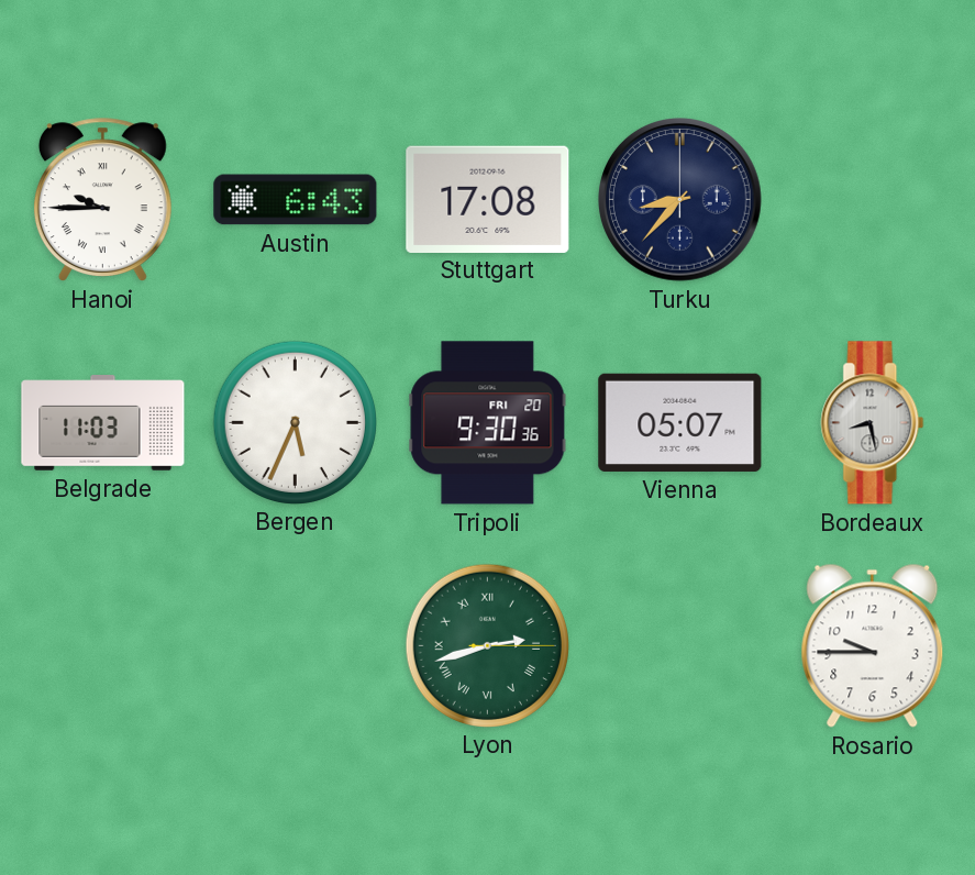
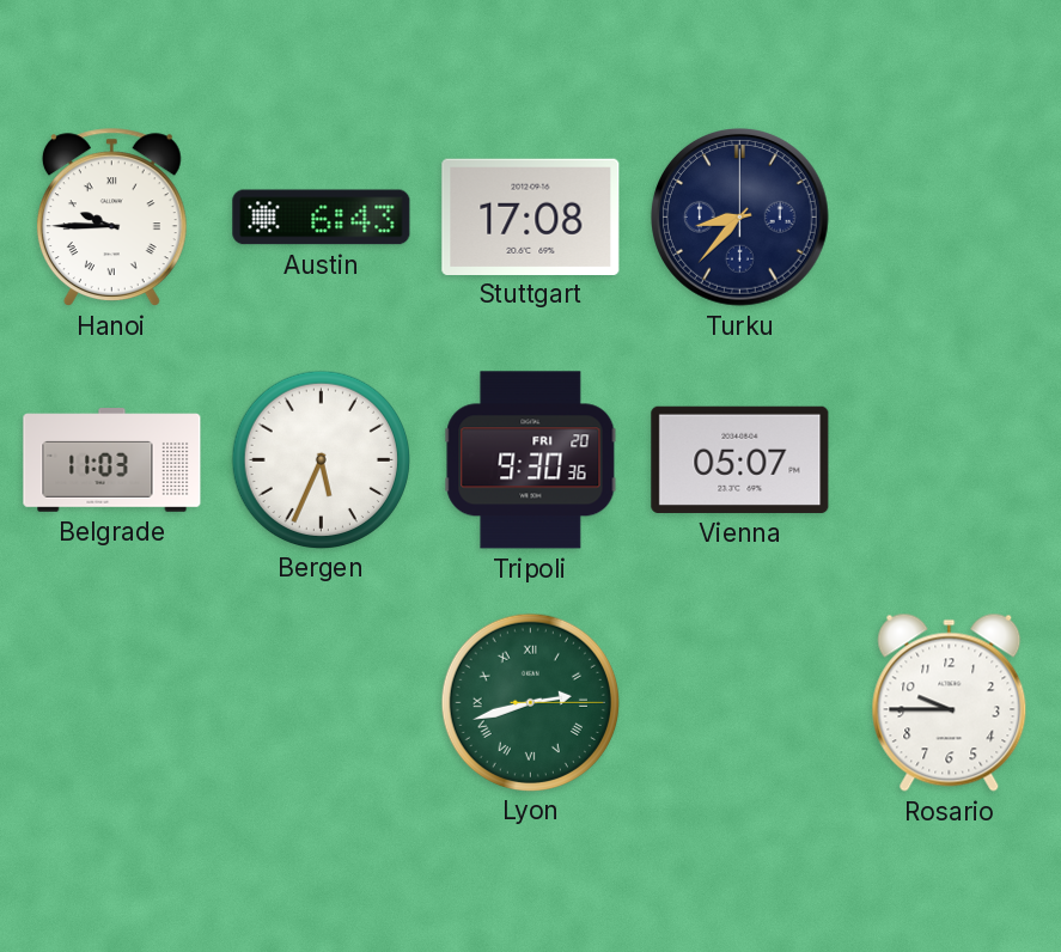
Bordeaux: 8:28 -> none (873, 423)
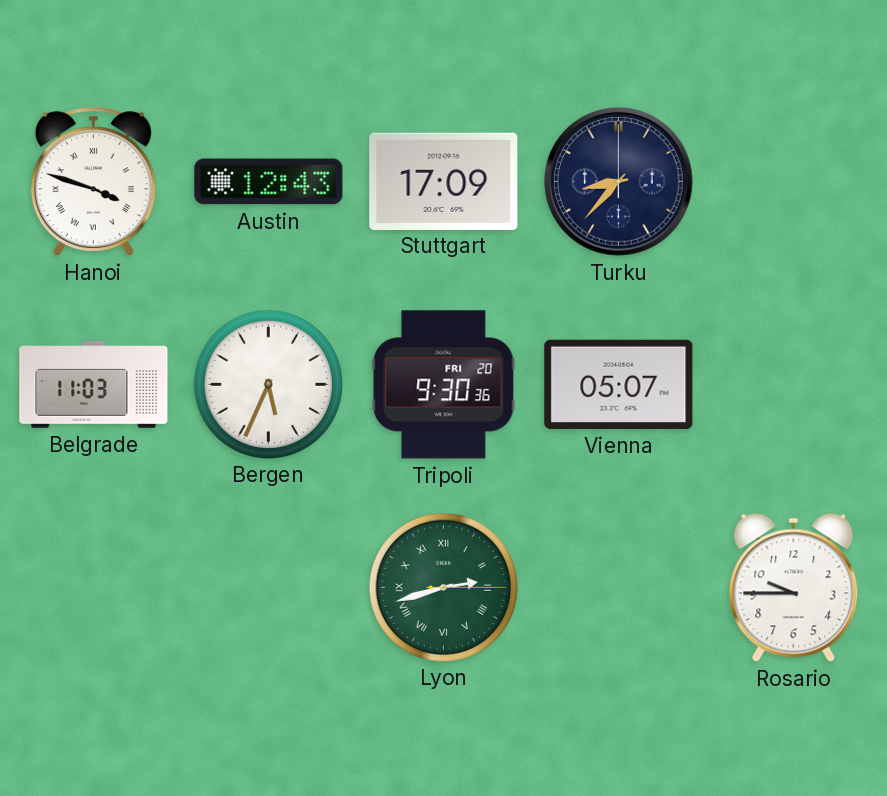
Hanoi: 9:45 -> 3:48 (93, 181)
Austin: 6:43 -> 12:43 (269, 182)
Stuttgart: 17:08 -> 17:09 (444, 181)
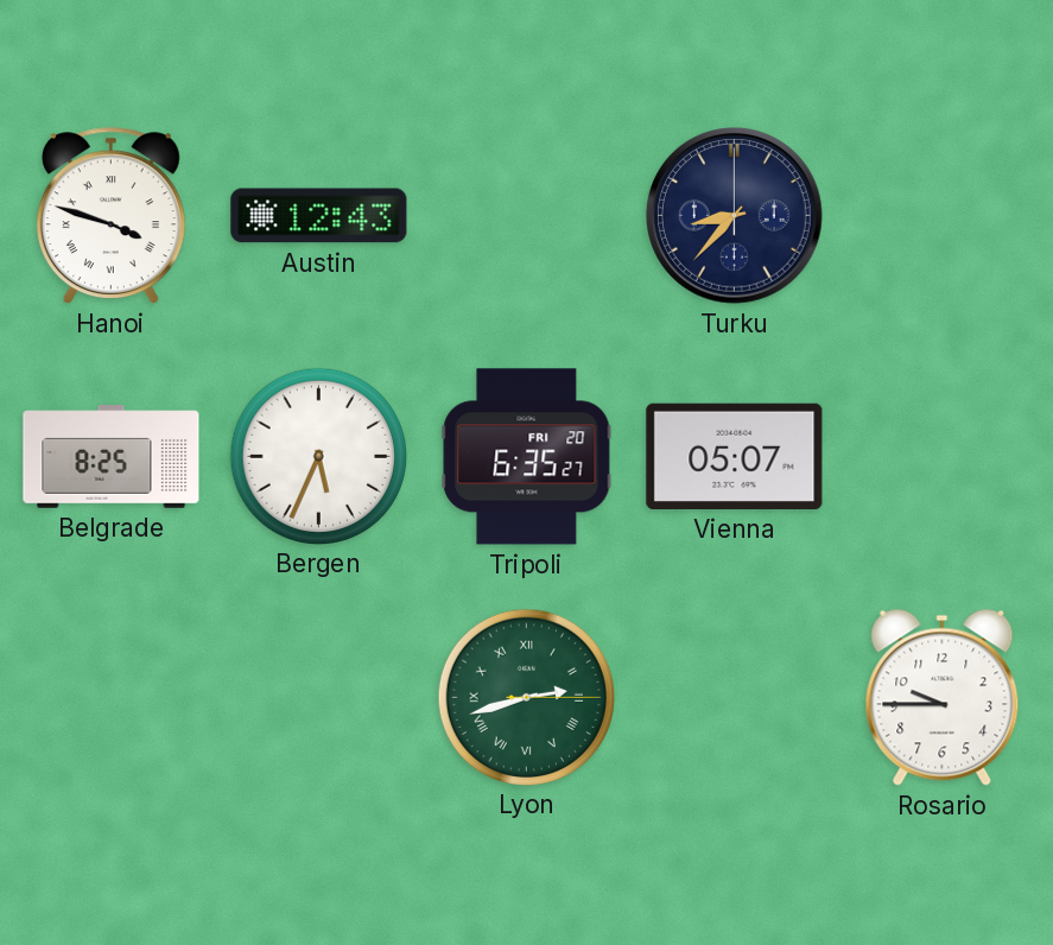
Stuttgart: 17:09 -> none (444, 181)
Belgrade: 11:03 -> 8:25 (112, 457)
Tripoli: 9:30 -> 6:35 (527, 457)
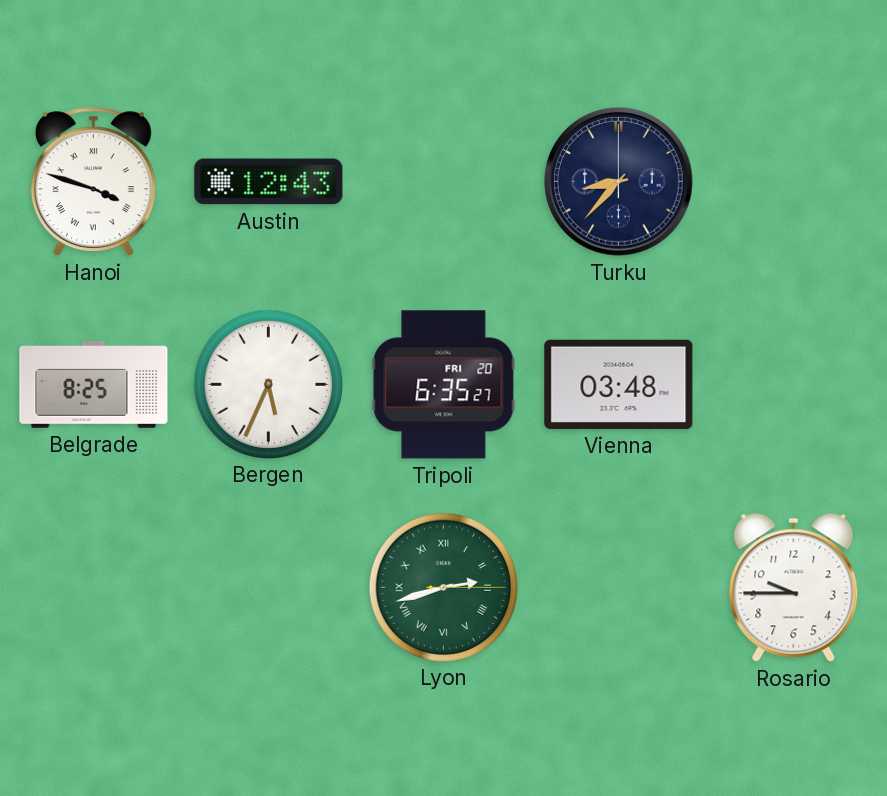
Vienna: 05:07 -> 03:48 (619, 384)
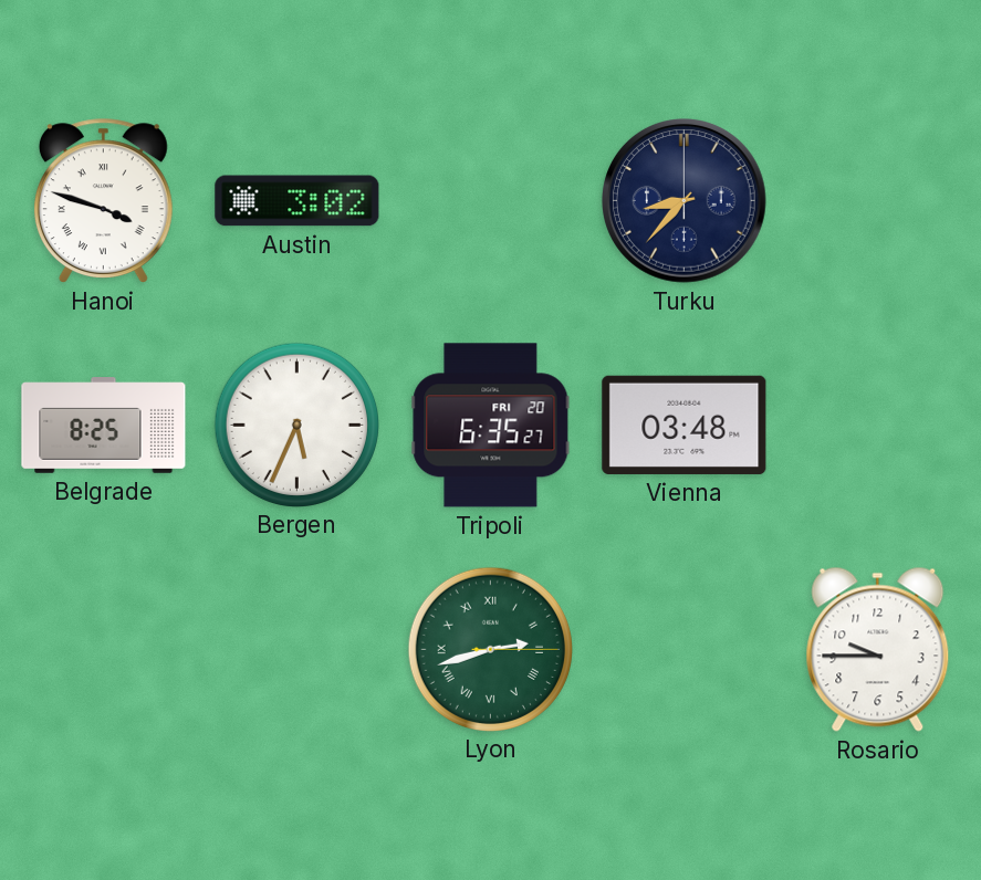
Austin: 12:43 -> 3:02 (298, 201)
